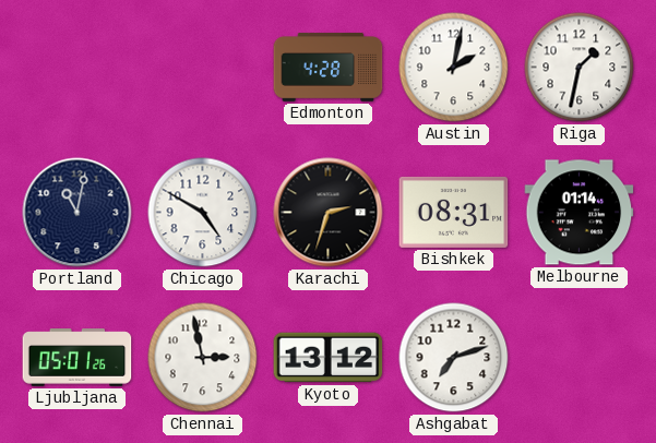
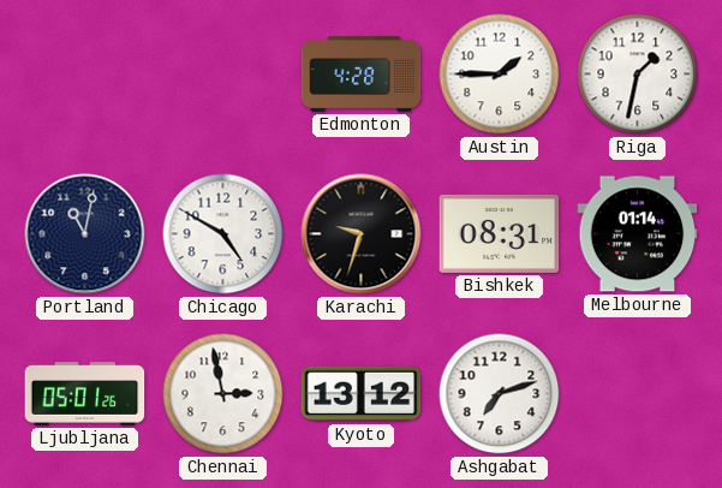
Austin: 2:02 -> 1:45 (500, 75)
Karachi: 2:33 -> 9:33 (362, 234)
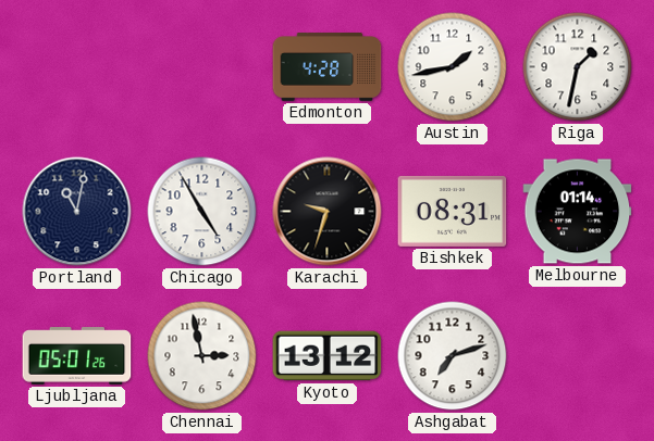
Austin: 1:45 -> 1:43 (453, 67)
Chicago: 4:50 -> 4:55 (202, 212)
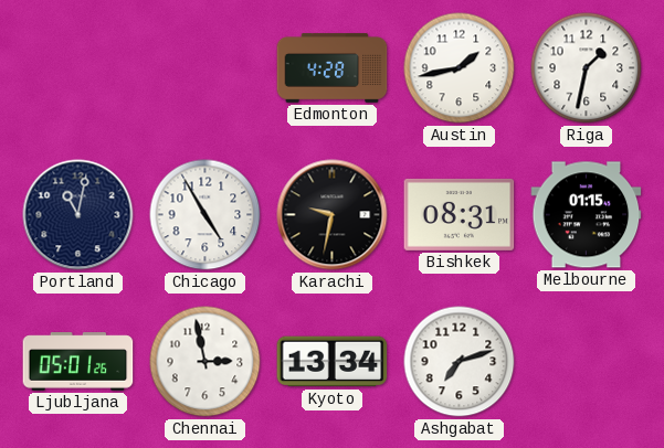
Karachi: 9:33 -> 9:32 (333, 215)
Melbourne: 01:14 -> 01:15 (587, 215)
Kyoto: 13:12 -> 13:34 (333, 362)
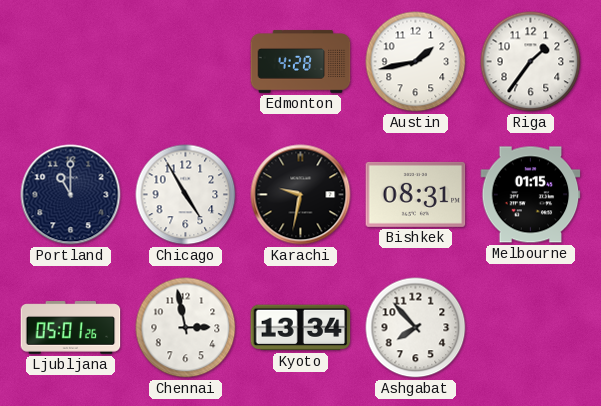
Riga: 1:32 -> 1:36 (531, 62)
Portland: 11:02 -> 11:00 (71, 195)
Ashgabat: 7:12 -> 7:53 (416, 328)
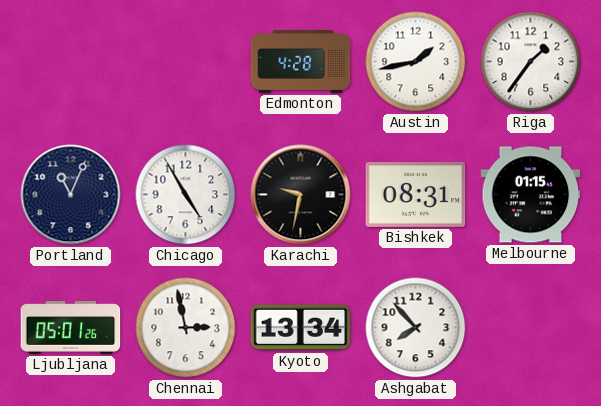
Portland: 11:00 -> 11:04 (71, 195)
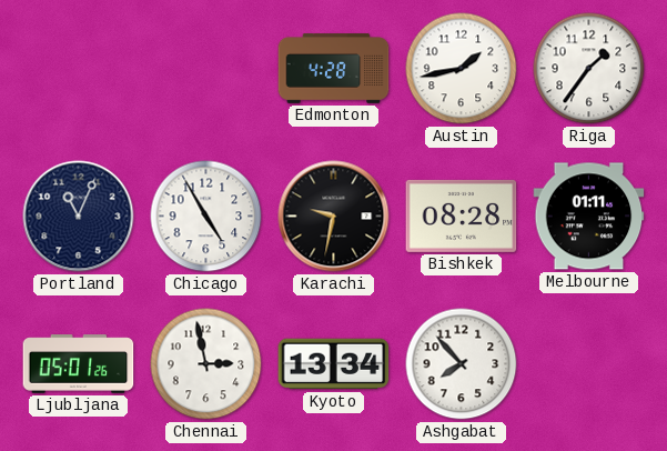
Bishkek: 08:31 -> 08:28 (462, 216)
Melbourne: 01:15 -> 01:11 (589, 217)
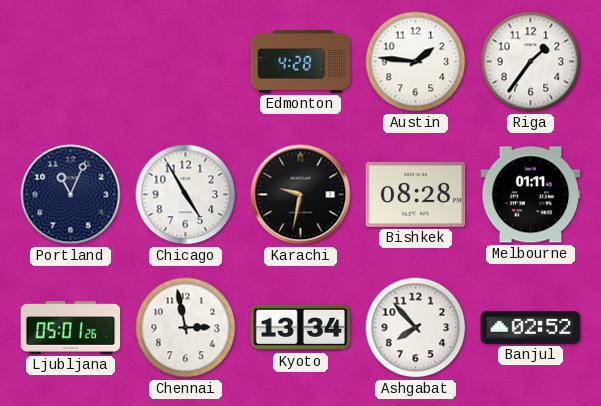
Austin: 1:43 -> 1:46 (416, 62)
Banjul: none -> 02:52 (531, 327)
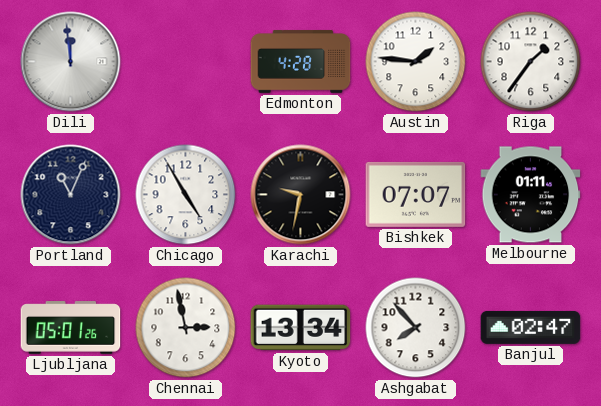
Dili: none -> 11:59 (71, 62)
Bishkek: 08:28 -> 07:07 (416, 194)
Banjul: 02:52 -> 02:47 (531, 327)
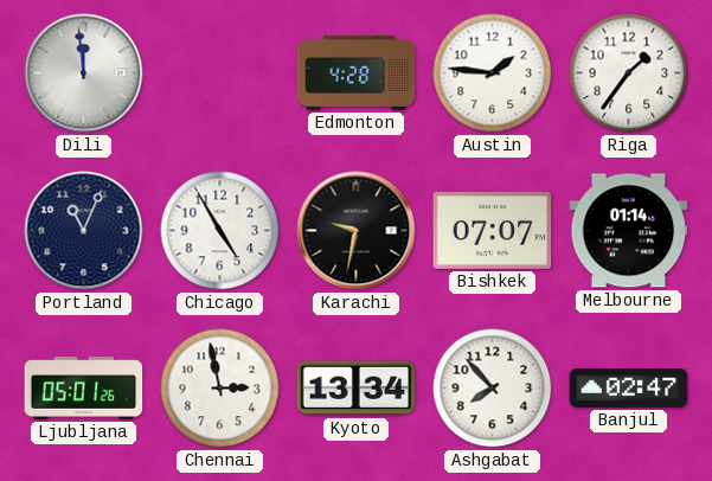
Melbourne: 01:11 -> 01:14 (629, 231)
